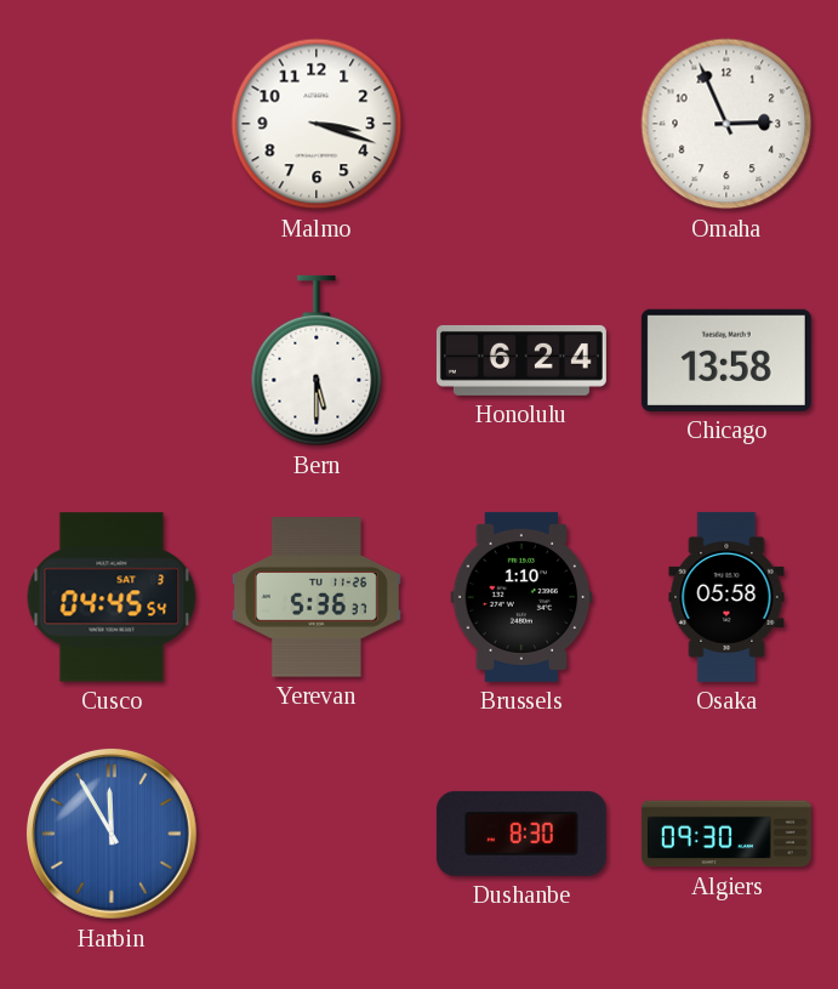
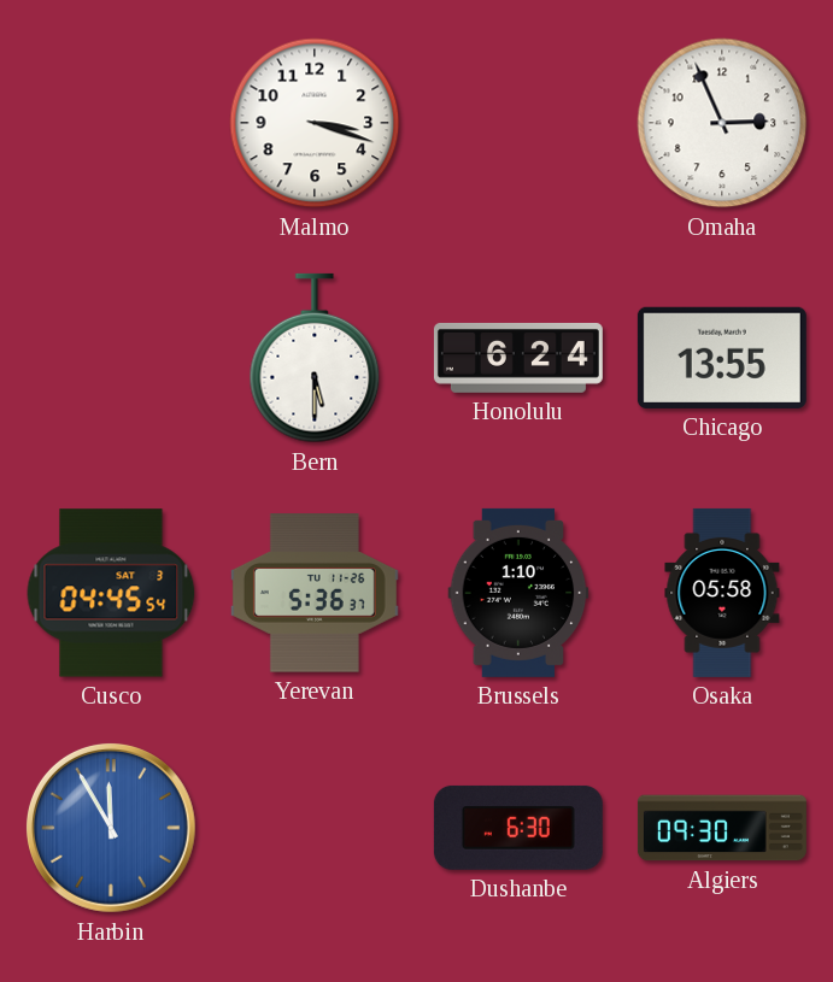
Chicago: 13:58 -> 13:55 (722, 358)
Dushanbe: 8:30 -> 6:30 (518, 828)
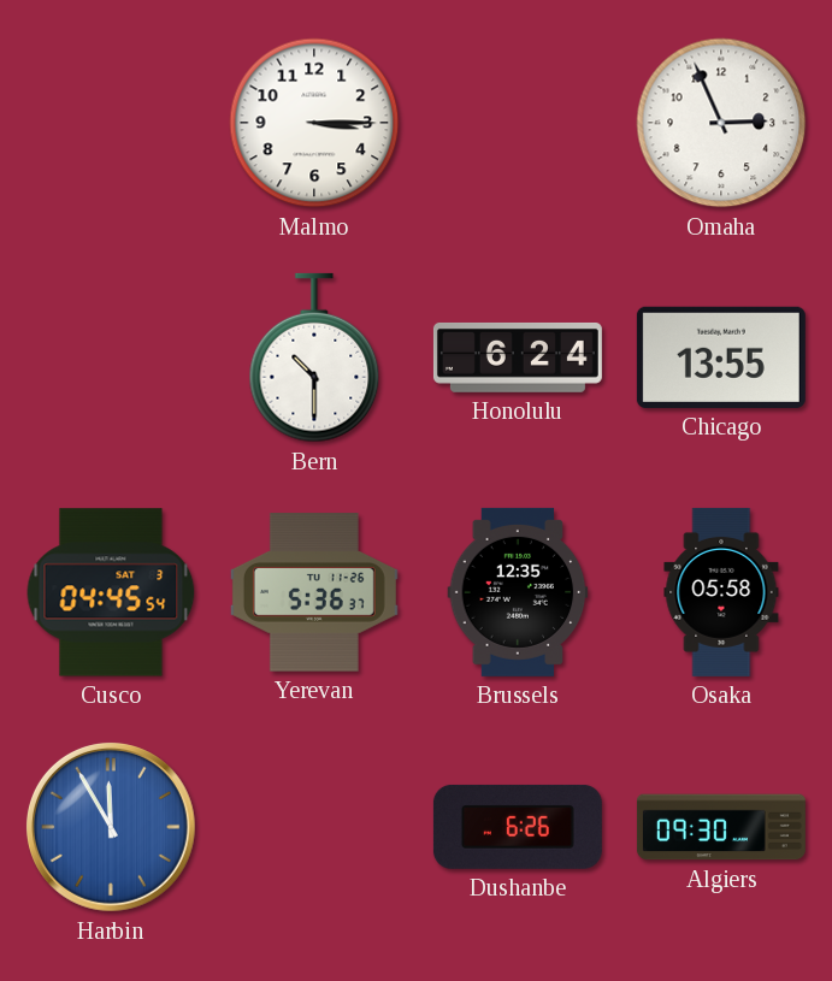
Malmo: 3:18 -> 3:15 (314, 123)
Bern: 5:30 -> 10:30 (314, 357)
Brussels: 1:10 -> 12:35 (518, 592)
Dushanbe: 6:30 -> 6:26 (518, 827)
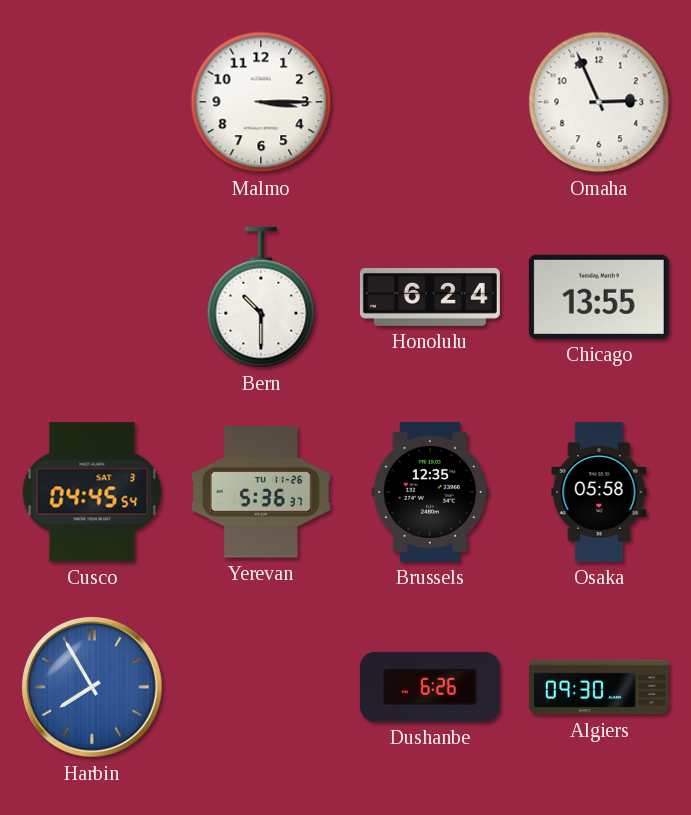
Harbin: 11:55 -> 7:55 (92, 687)
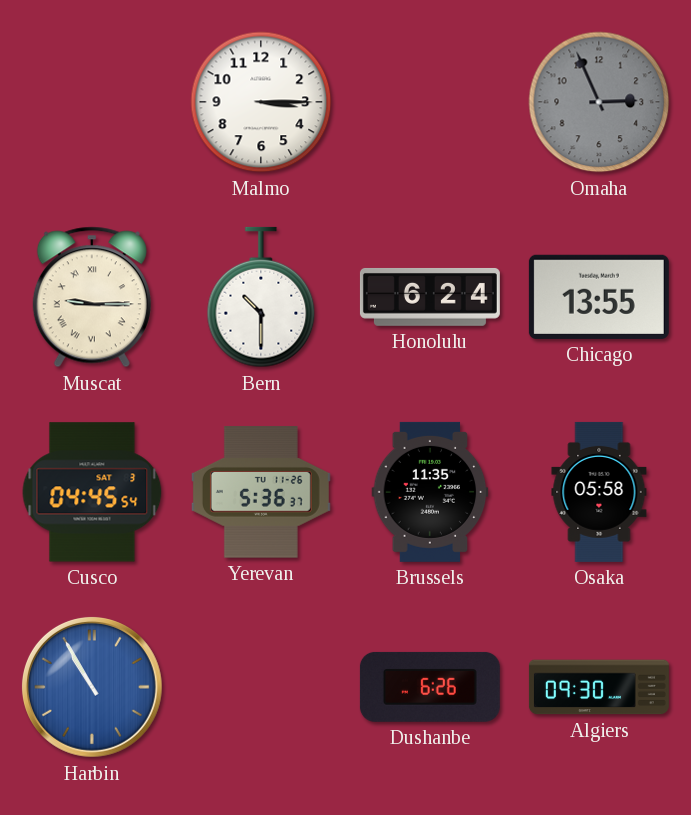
Omaha dial: white -> grey (599, 102)
Muscat: none -> 9:15 (92, 297)
Brussels: 12:35 -> 11:35 (430, 492)
Harbin: 7:55 -> 10:55 (92, 687)
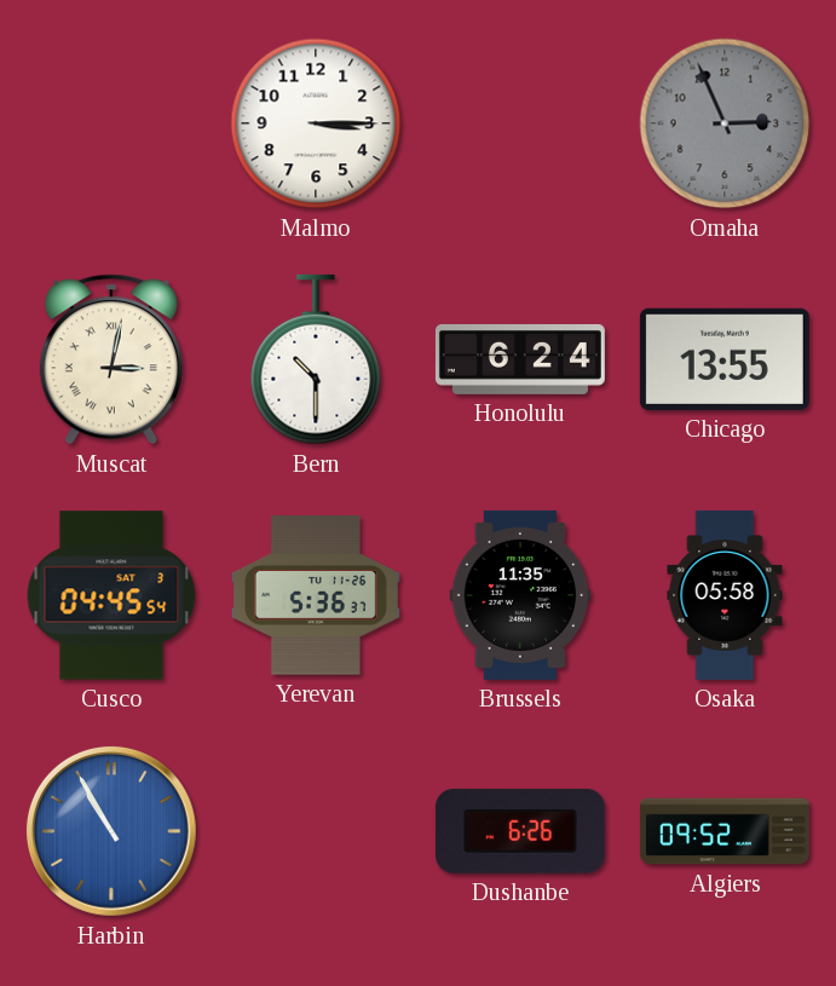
Muscat: 9:15 -> 3:02 (111, 359)
Algiers: 09:30 -> 09:52 (725, 831)
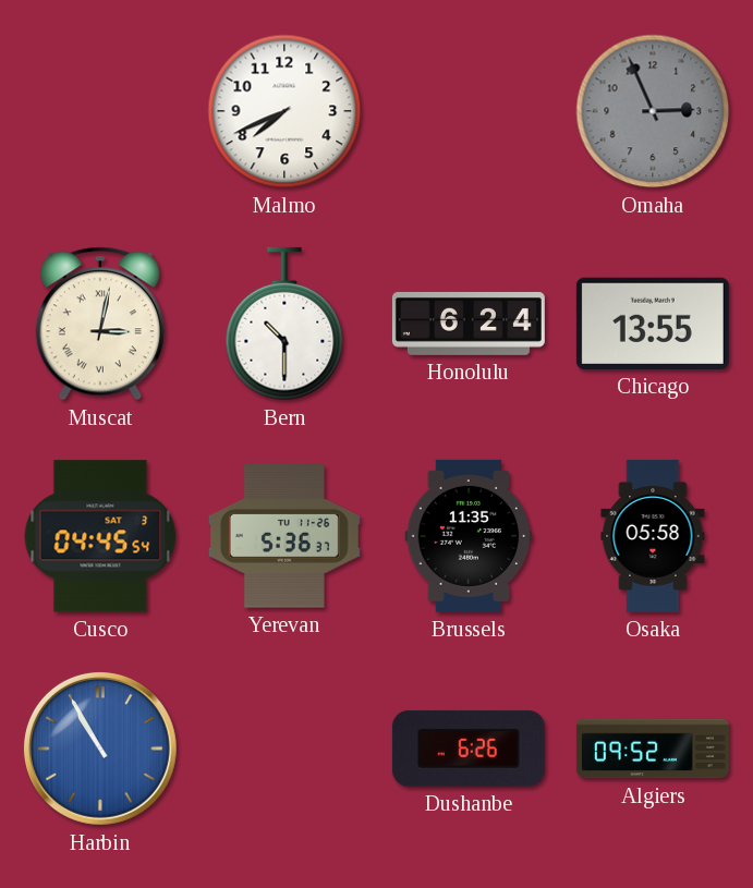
Malmo: 3:15 -> 7:41 (284, 111)
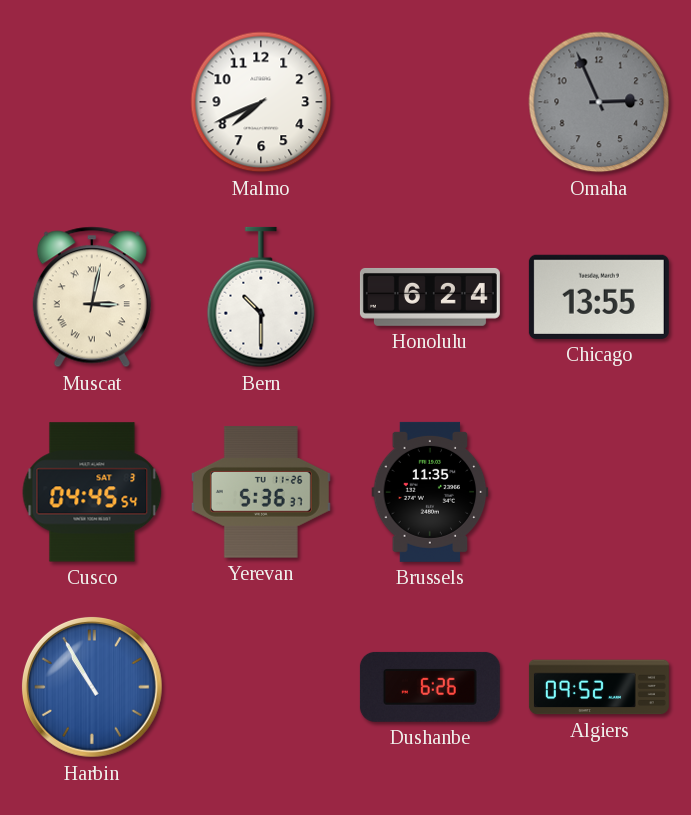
Osaka: 05:58 -> none (653, 536)
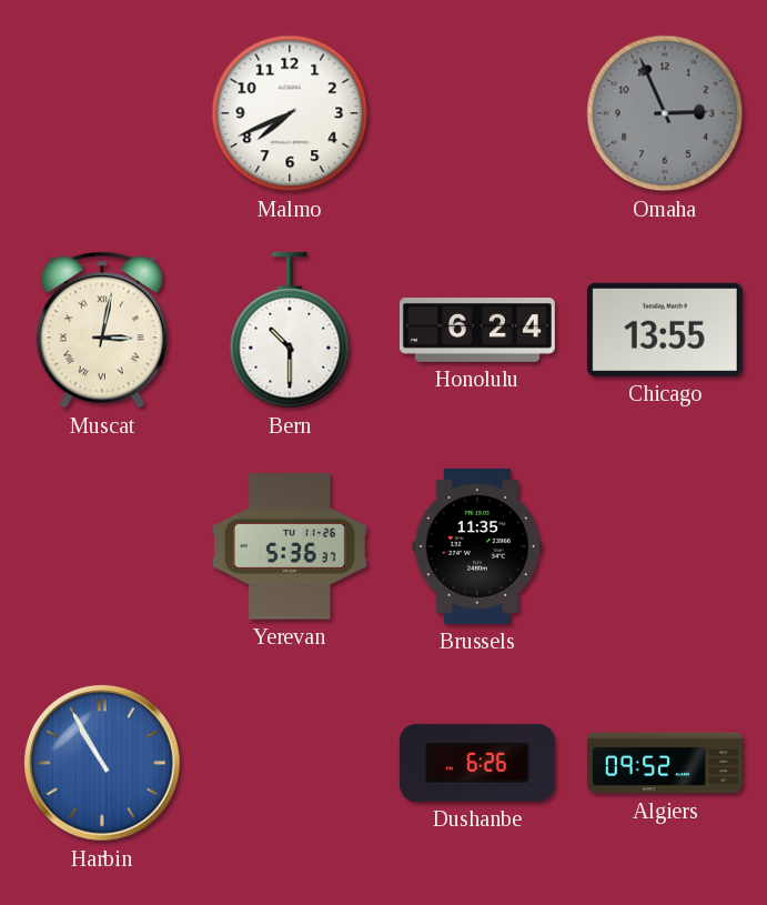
Cusco: 04:45 -> none (92, 492)
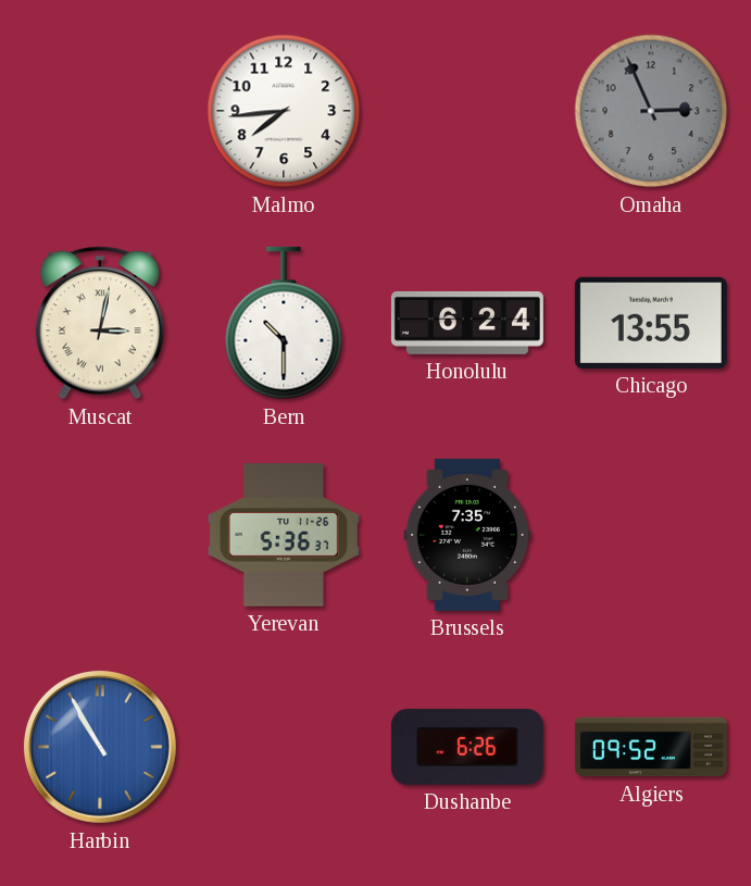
Malmo: 7:41 -> 7:44 (284, 111)
Brussels: 11:35 -> 7:35 (467, 535)
